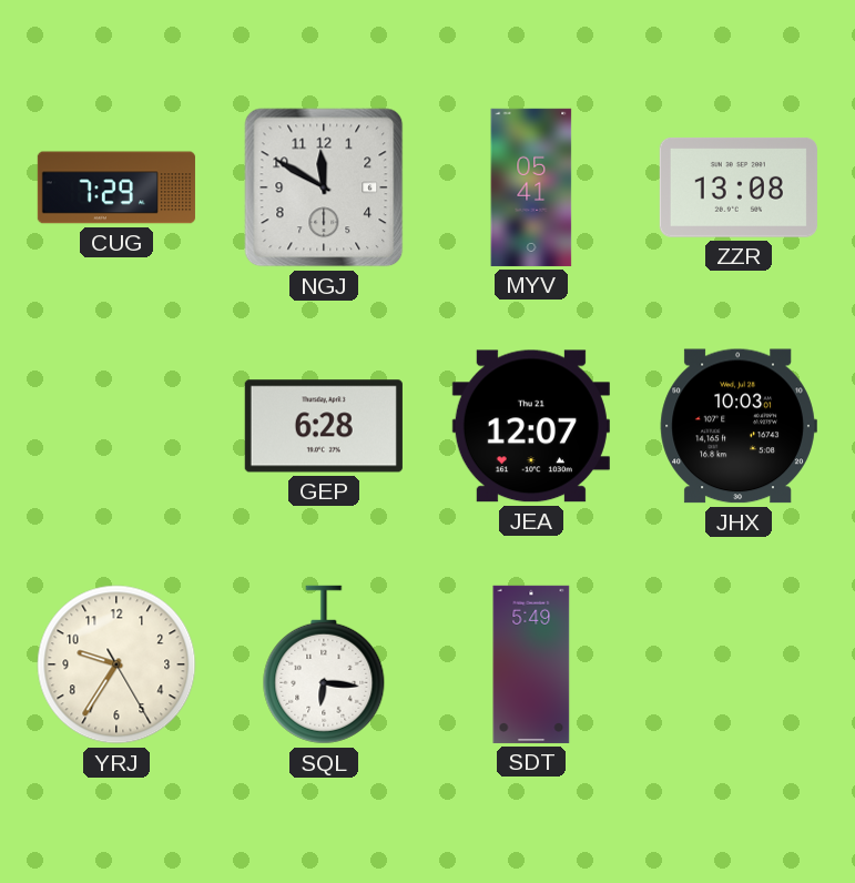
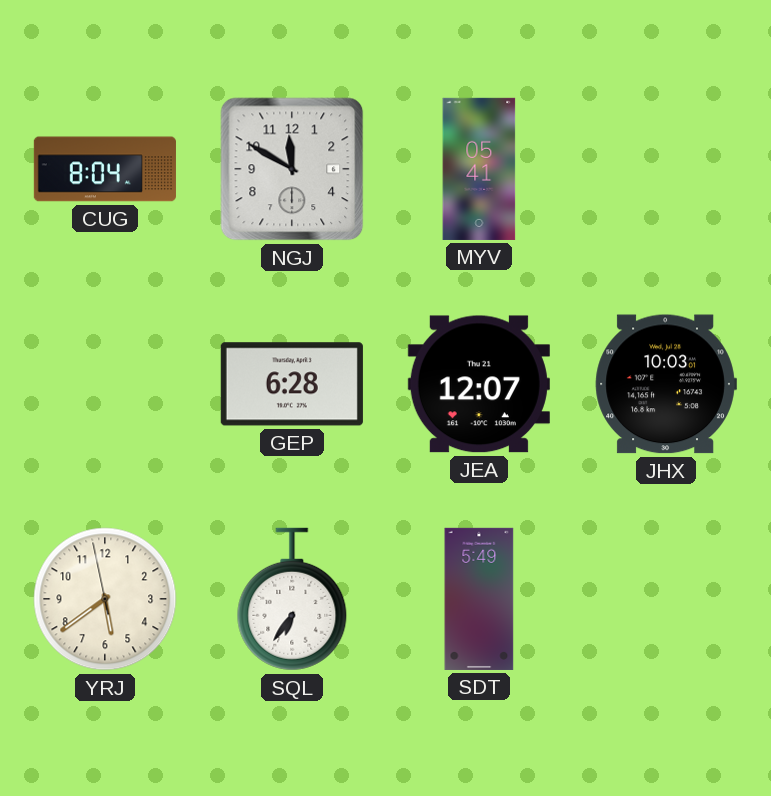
CUG: 7:29 -> 8:04 (105, 169)
ZZR: 13:08 -> none (739, 187)
YRJ: 9:35 -> 5:38 (105, 599)
SQL: 6:16 -> 6:36 (292, 599)
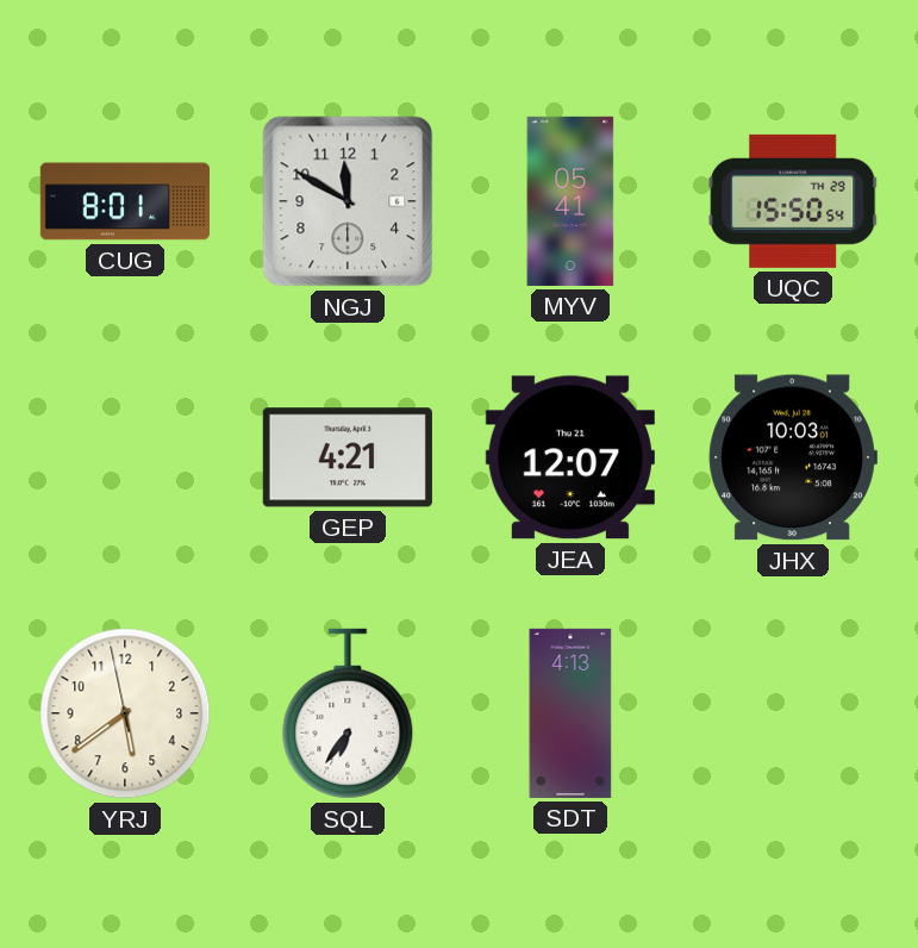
CUG: 8:04 -> 8:01 (125, 201)
UQC: none -> 15:50 (793, 201)
GEP: 6:28 -> 4:21 (348, 457)
SDT: 5:49 -> 4:13 (570, 713)
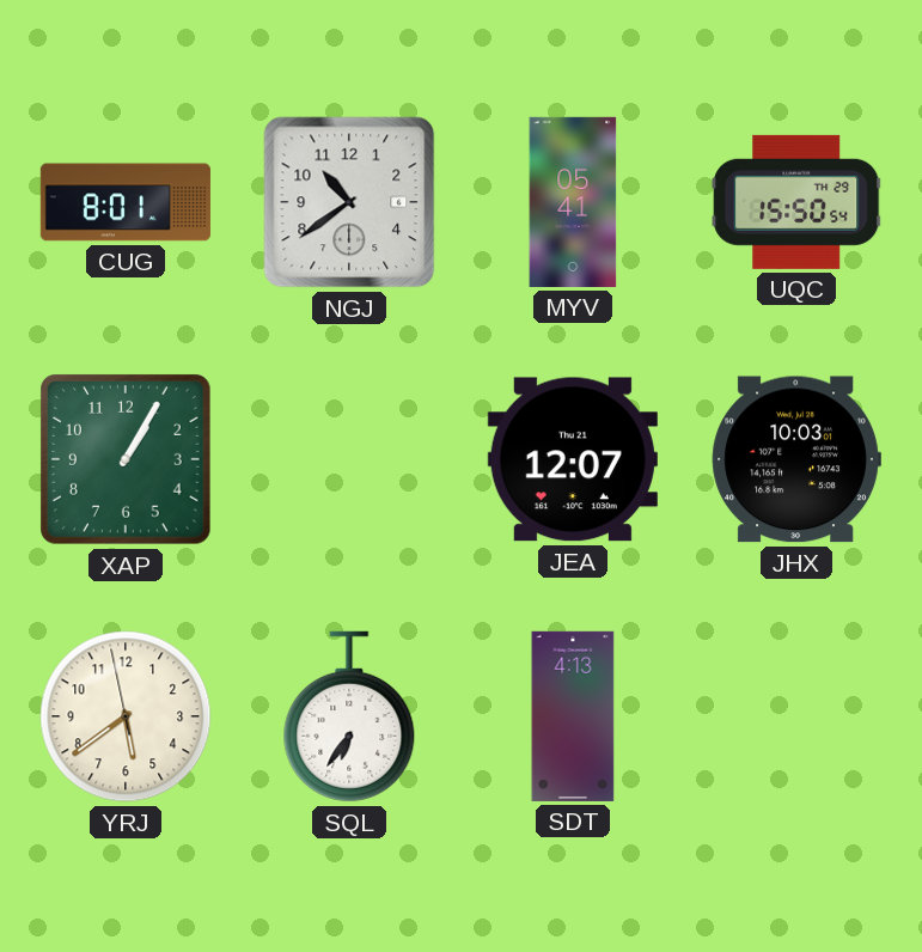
NGJ: 11:50 -> 10:39 (349, 202)
XAP: none -> 1:05 (127, 460)
GEP: 4:21 -> none (348, 457)
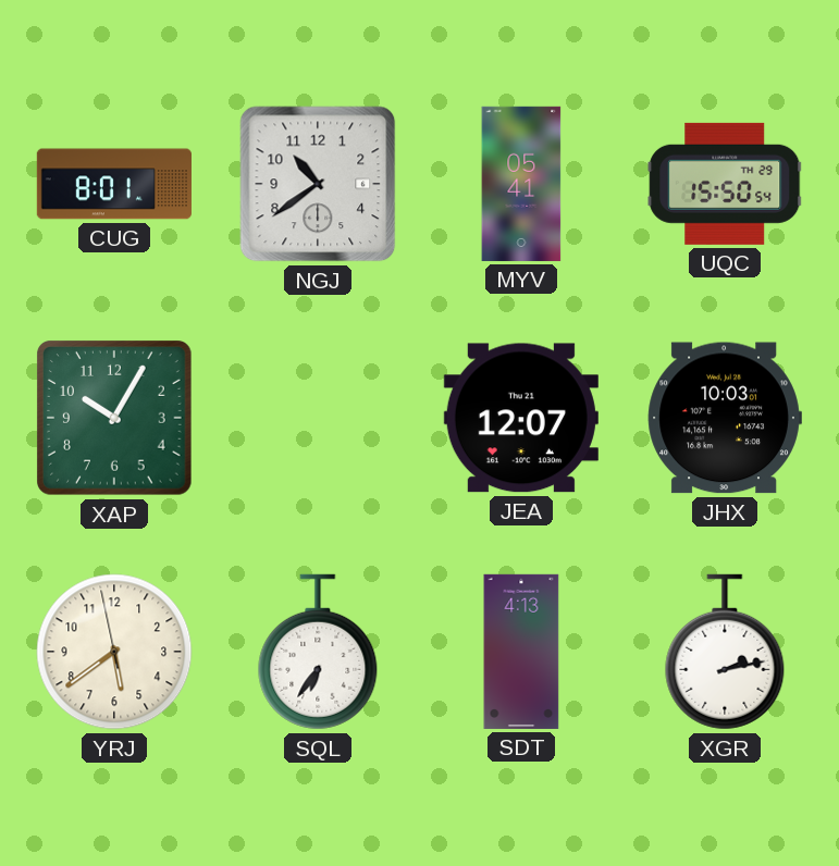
XAP: 1:05 -> 10:05 (115, 419)
XGR: none -> 2:13 (725, 652)
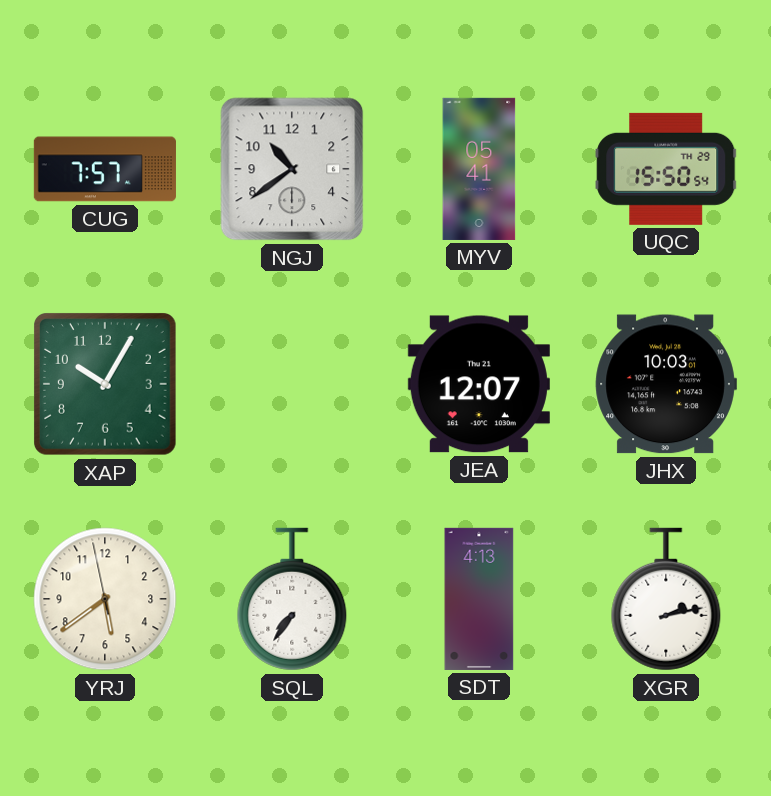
CUG: 8:01 -> 7:57 (105, 169)
SQL: 6:36 -> 7:36 (292, 599)
